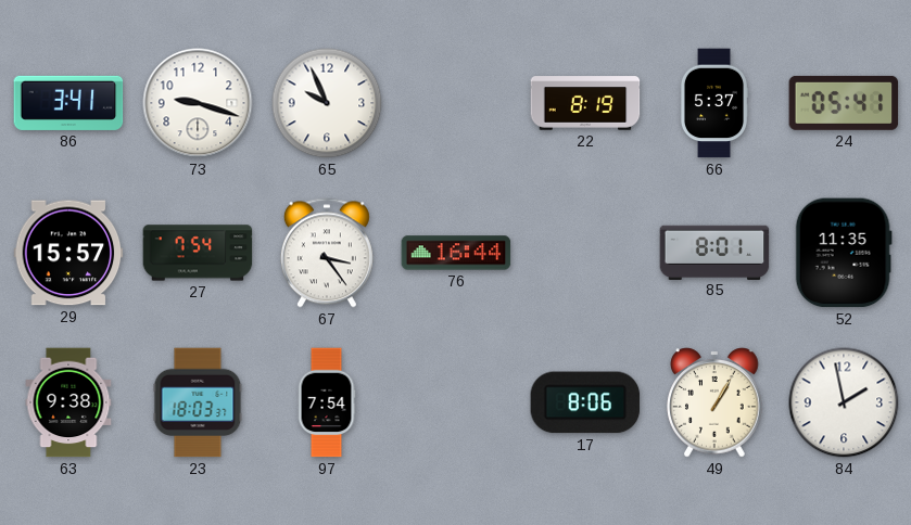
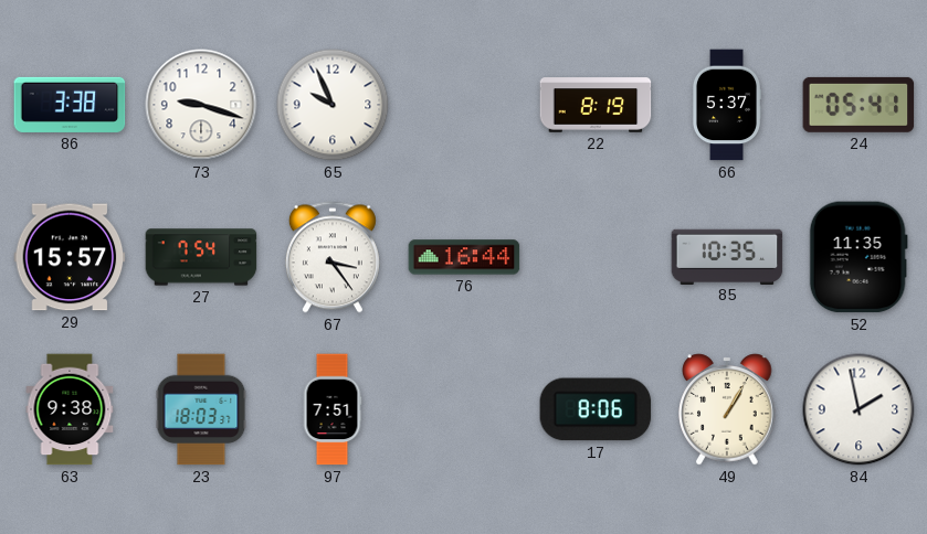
86: 3:41 -> 3:38 (70, 105)
85: 8:01 -> 10:35 (727, 256)
97: 7:54 -> 7:51 (333, 409)
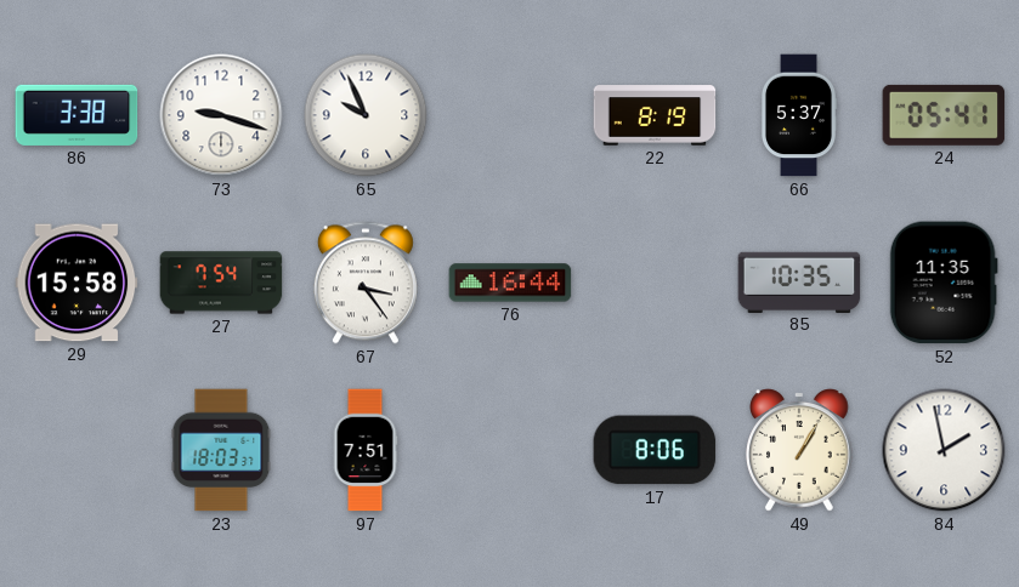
29: 15:57 -> 15:58 (77, 283)
63: 9:38 -> none (70, 409)
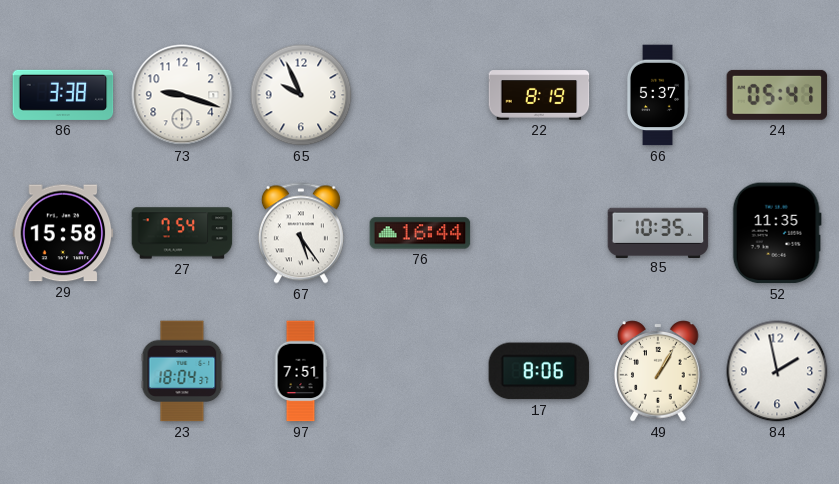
67: 3:24 -> 5:24 (301, 233)
23: 18:03 -> 18:04 (182, 371)
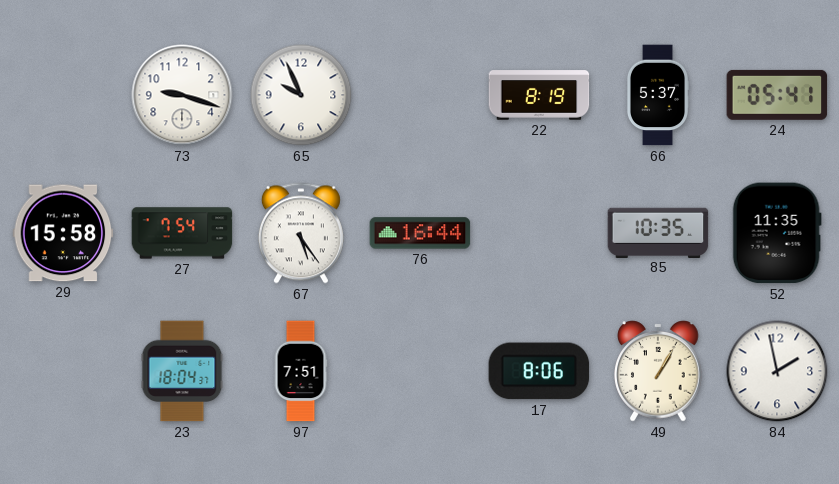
86: 3:38 -> none (63, 95)
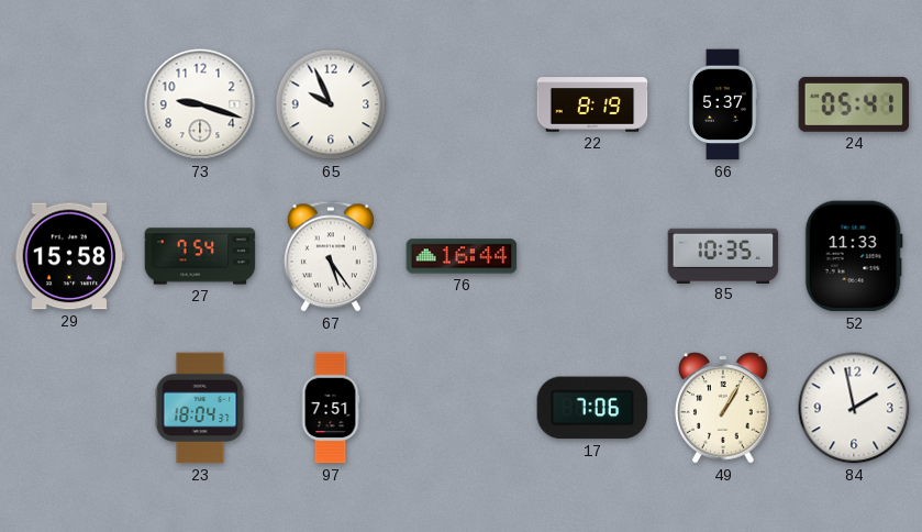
52: 11:35 -> 11:33 (854, 256)
17: 8:06 -> 7:06 (592, 408)
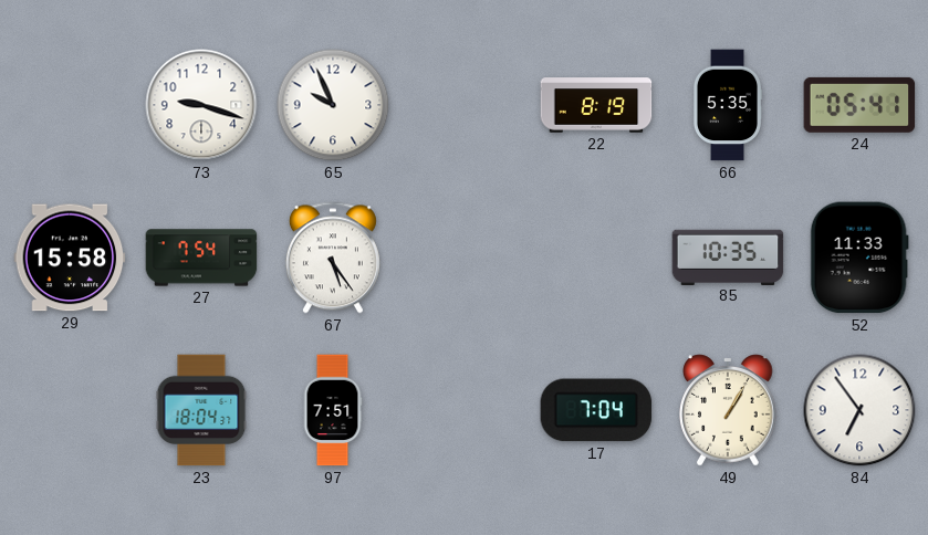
66: 5:37 -> 5:35 (727, 105)
76: 16:44 -> none (462, 256)
17: 7:06 -> 7:04 (596, 410)
84: 1:58 -> 6:54 (859, 410)
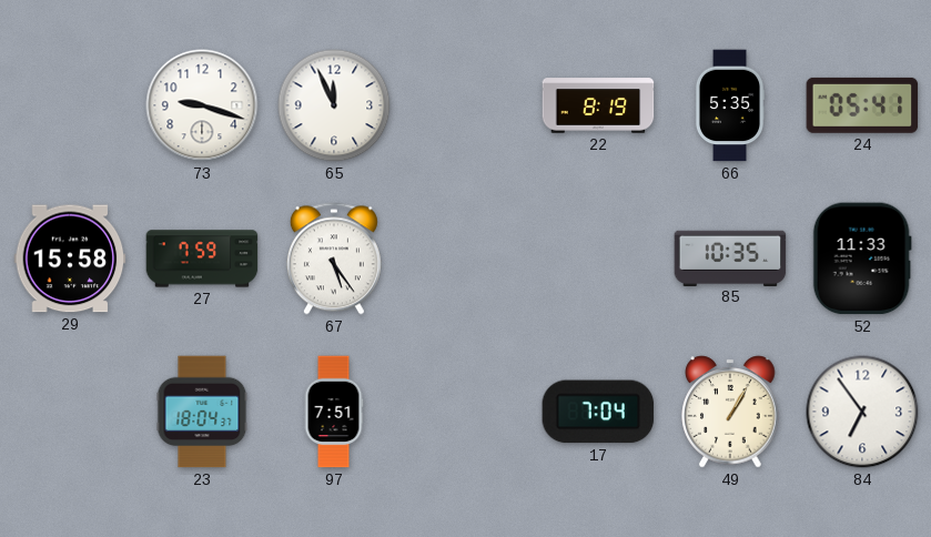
65: 9:56 -> 11:56 (334, 105)
27: 7:54 -> 7:59 (202, 259)
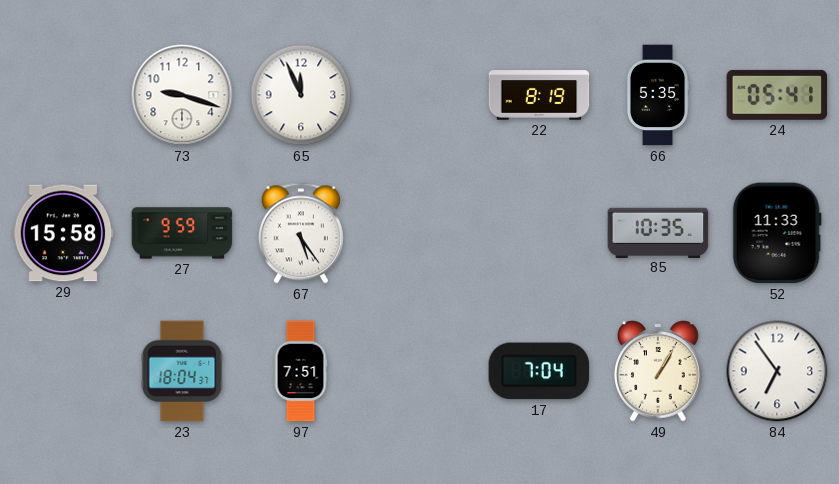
27: 7:59 -> 9:59 (182, 233)
